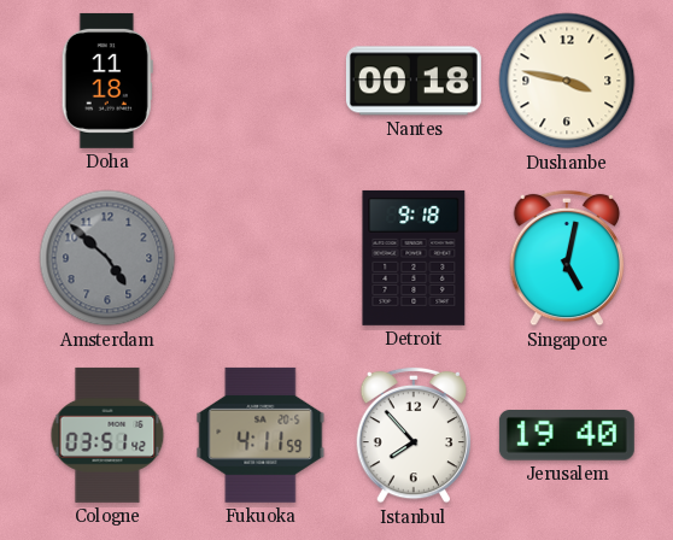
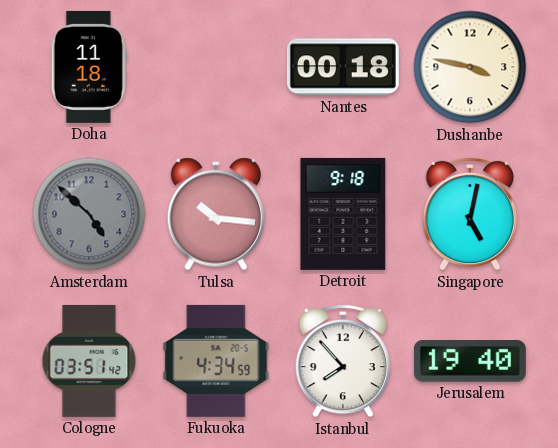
Tulsa: none -> 10:16 (216, 214)
Fukuoka: 4:11 -> 4:34 (216, 361)
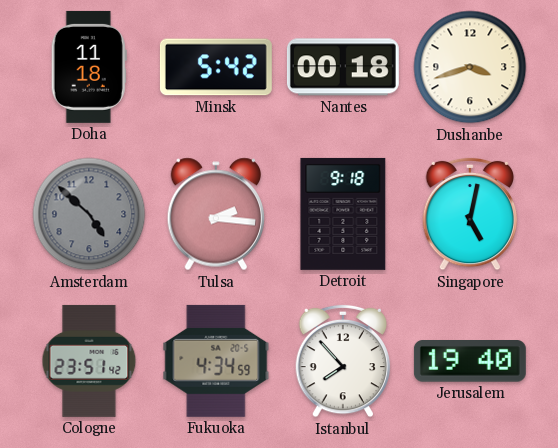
Minsk: none -> 5:42 (216, 67)
Dushanbe: 3:47 -> 3:42 (470, 67)
Tulsa: 10:16 -> 2:16 (216, 214)
Cologne: 03:51 -> 23:51 (89, 361)
